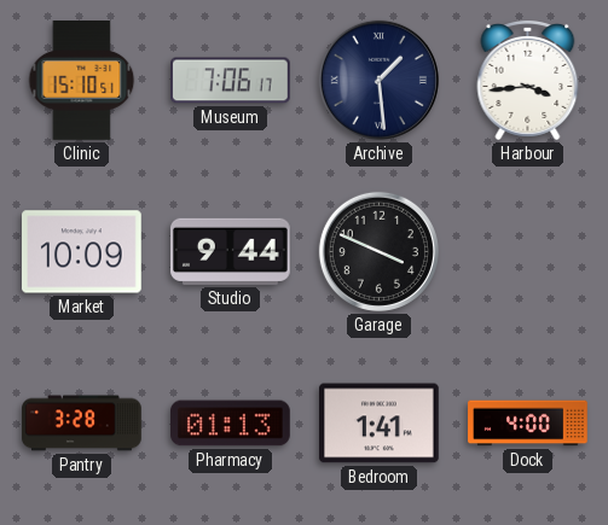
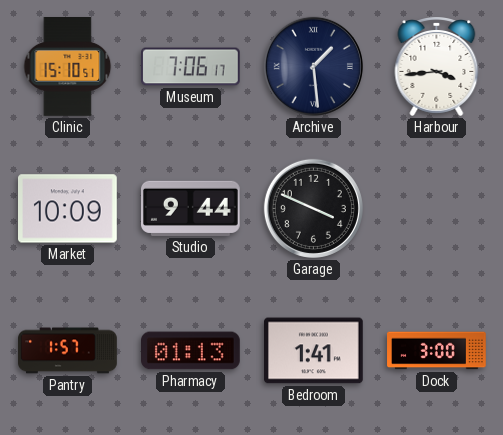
Pantry: 3:28 -> 1:57 (68, 351)
Dock: 4:00 -> 3:00 (437, 351)
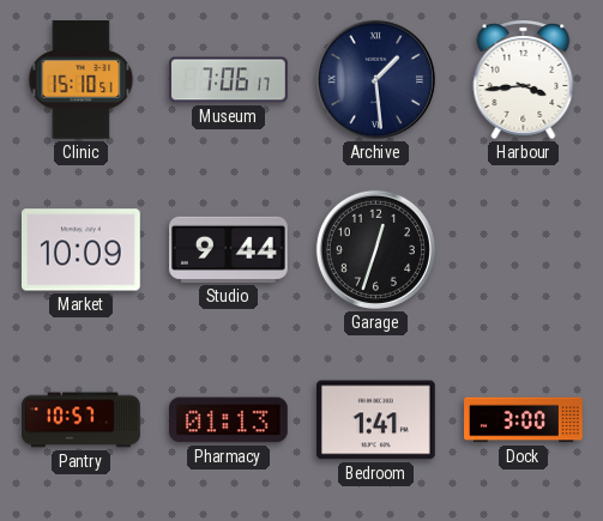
Garage: 3:49 -> 12:33 (375, 249)
Pantry: 1:57 -> 10:57 (82, 420)
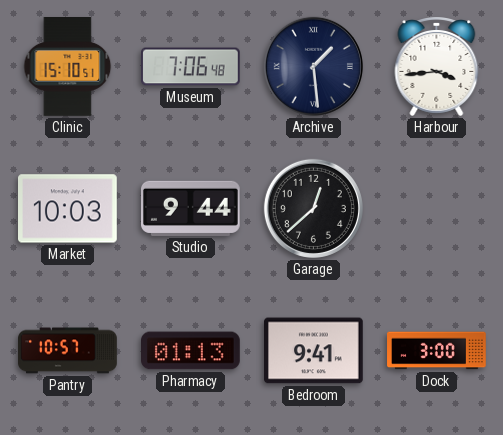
Museum: 7:06:17 -> 7:06:48 (191, 67)
Market: 10:09 -> 10:03 (68, 209)
Garage: 12:33 -> 12:38 (313, 208)
Bedroom: 1:41 -> 9:41 (314, 351)
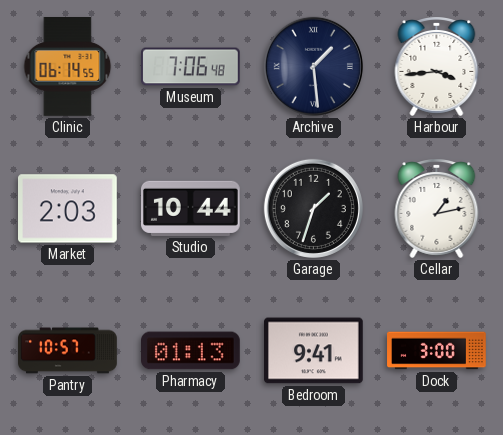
Clinic: 15:10 -> 06:14 (68, 67)
Market: 10:03 -> 2:03 (68, 209)
Studio: 9:44 -> 10:44 (191, 208)
Garage: 12:38 -> 1:33 (313, 208)
Cellar: none -> 1:13 (437, 209)
